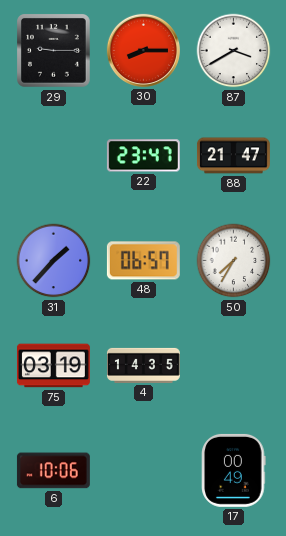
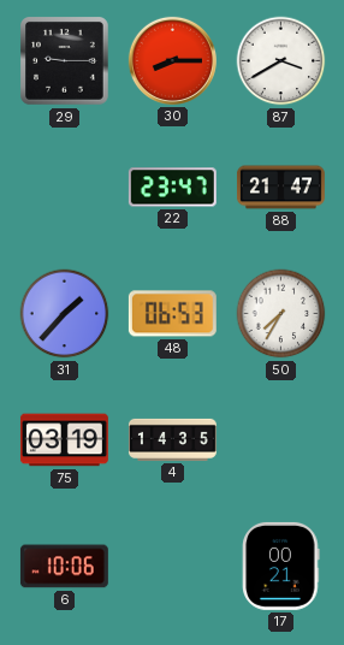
48: 06:57 -> 06:53 (172, 314)
17: 00:49 -> 00:21 (281, 566)
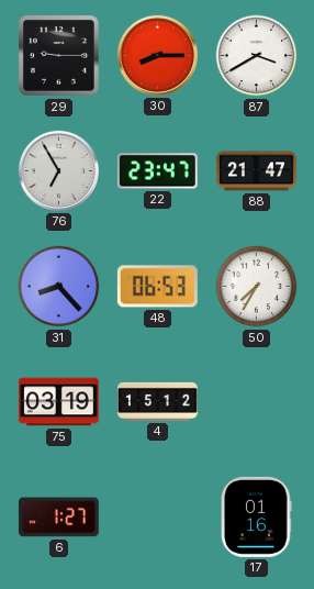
76: none -> 6:55 (58, 170)
31: 1:37 -> 8:23 (59, 287)
4: 14:35 -> 15:12 (157, 401)
6: 10:06 -> 1:27 (58, 518)
17: 00:21 -> 01:16 (257, 516)
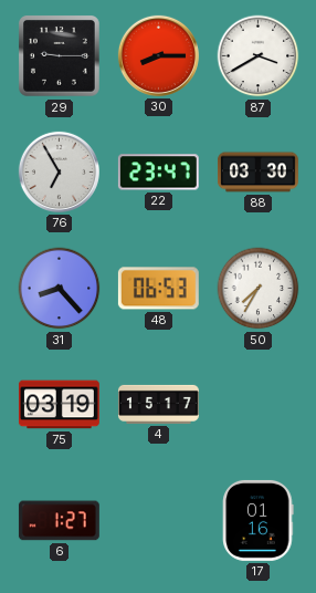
88: 21:47 -> 03:30 (257, 173)
4: 15:12 -> 15:17 (158, 404)
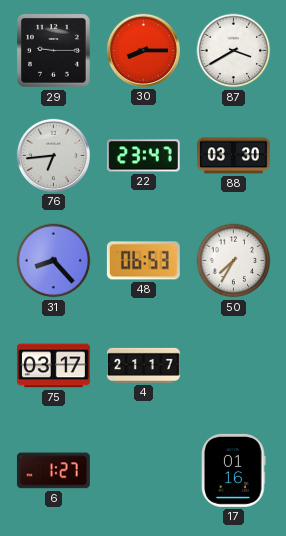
76: 6:55 -> 6:44 (53, 155)
75: 03:19 -> 03:17 (53, 366)
4: 15:17 -> 21:17 (143, 365)
